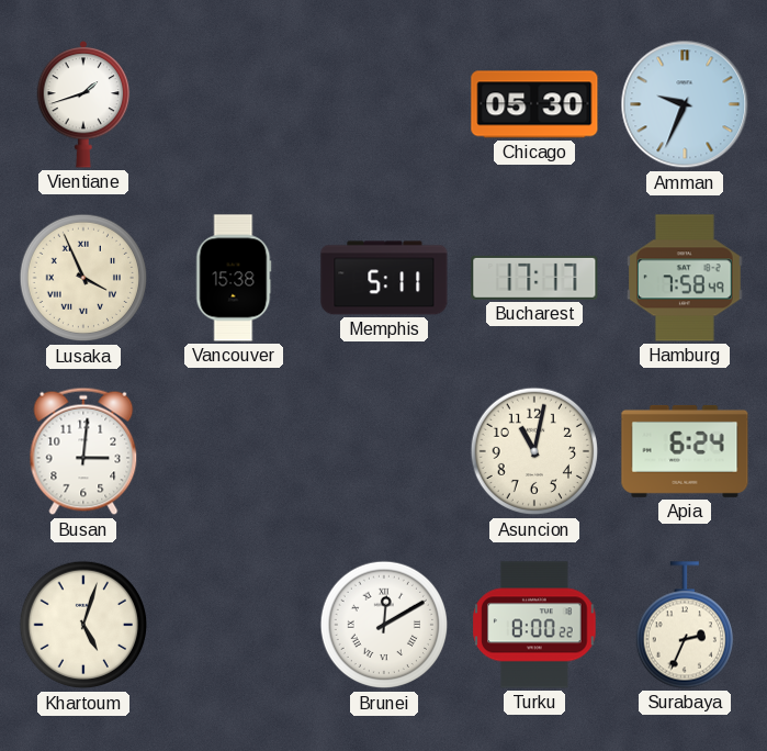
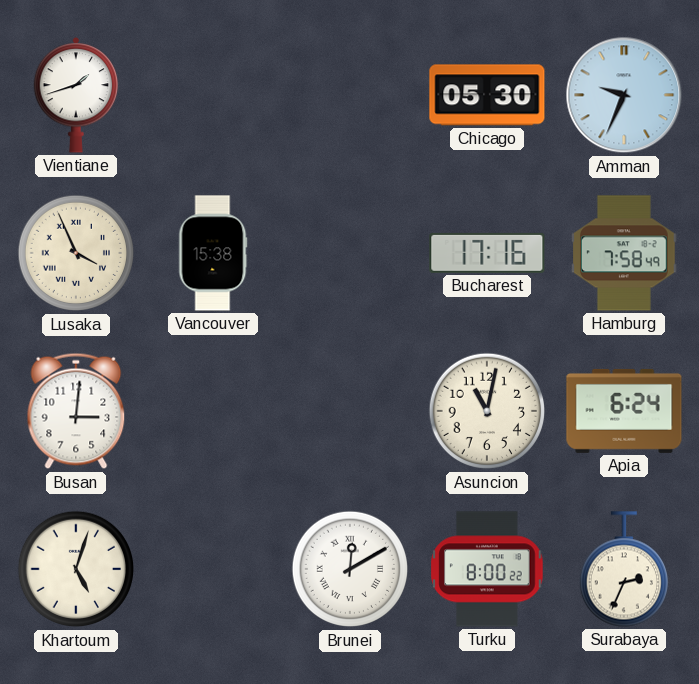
Memphis: 5:11 -> none (384, 278)
Bucharest: 17:17 -> 17:16 (487, 253)
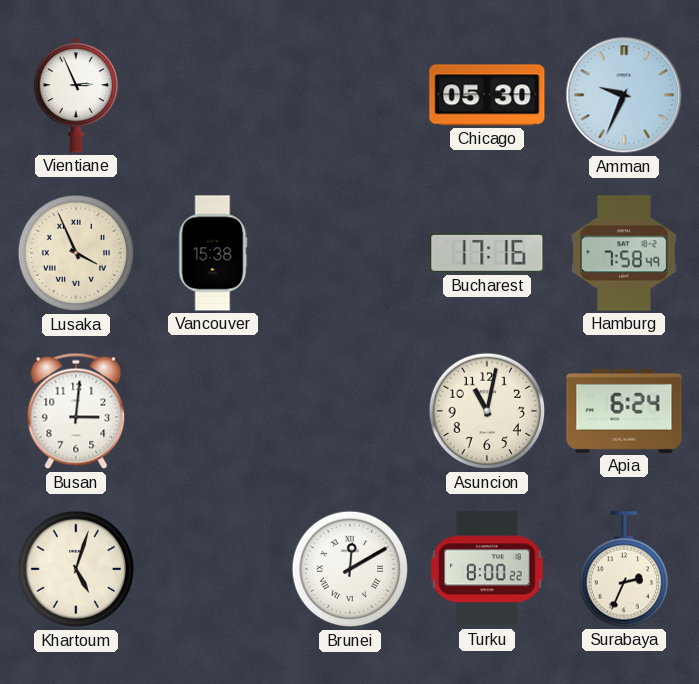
Vientiane: 1:42 -> 2:56 (76, 95)
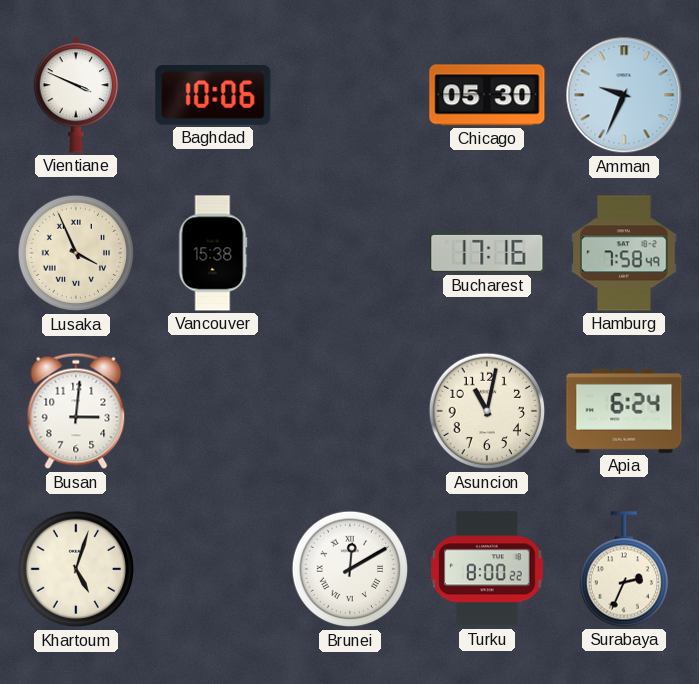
Vientiane: 2:56 -> 3:49 (76, 95)
Baghdad: none -> 10:06 (213, 96)
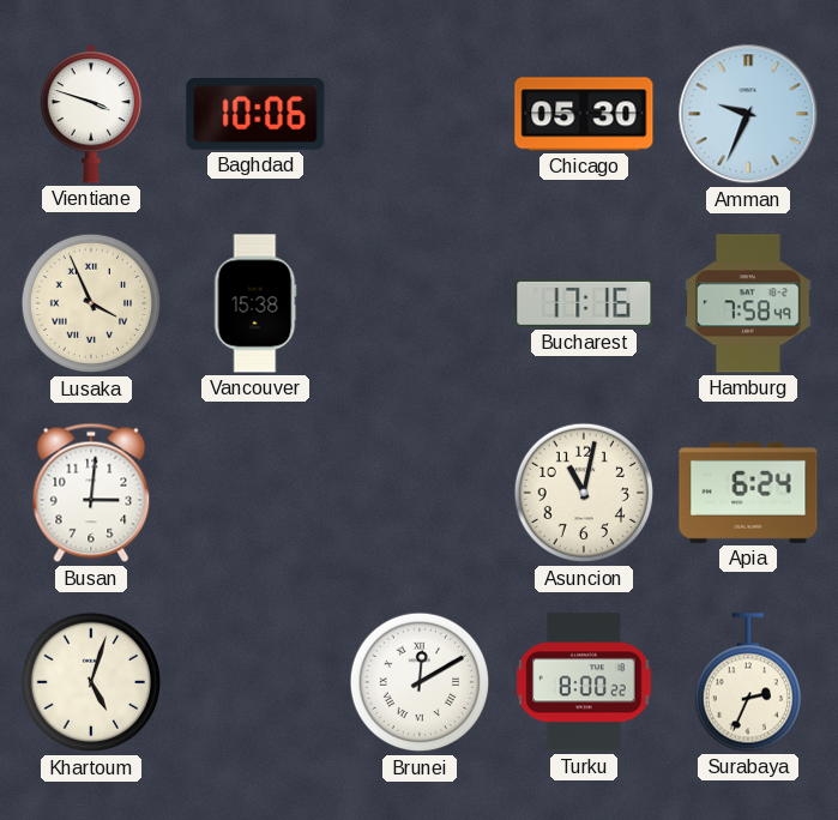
Vientiane: 3:49 -> 3:48 (91, 114)
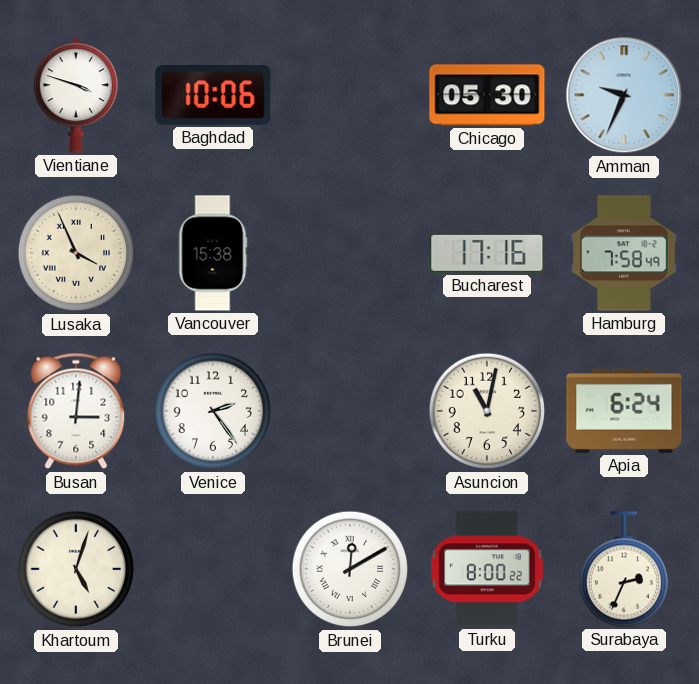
Venice: none -> 2:24 (213, 411)
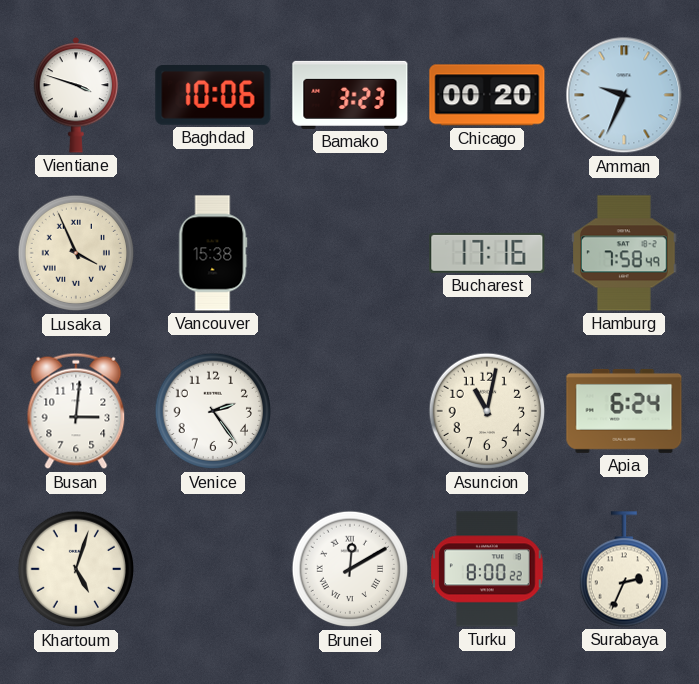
Bamako: none -> 3:23 (350, 95)
Chicago: 05:30 -> 00:20 (487, 95)
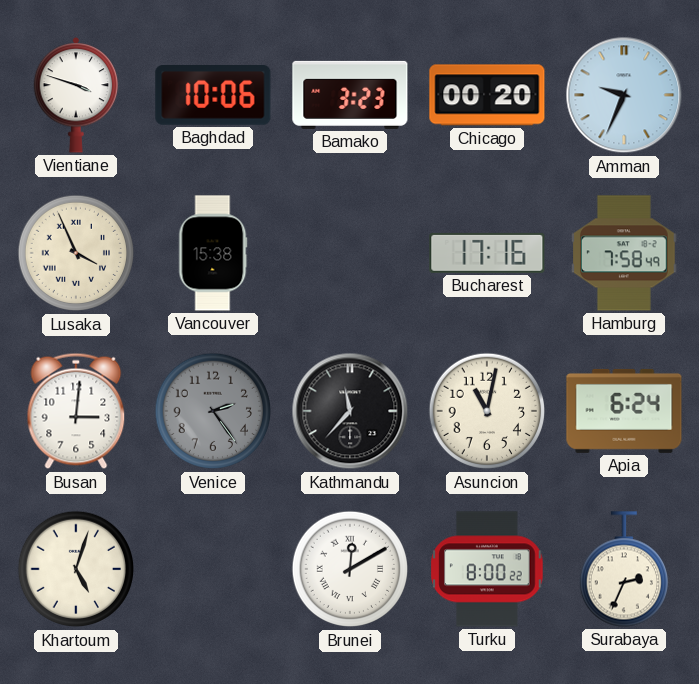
Venice dial: white -> grey (213, 411)
Kathmandu: none -> 11:37 (350, 411)
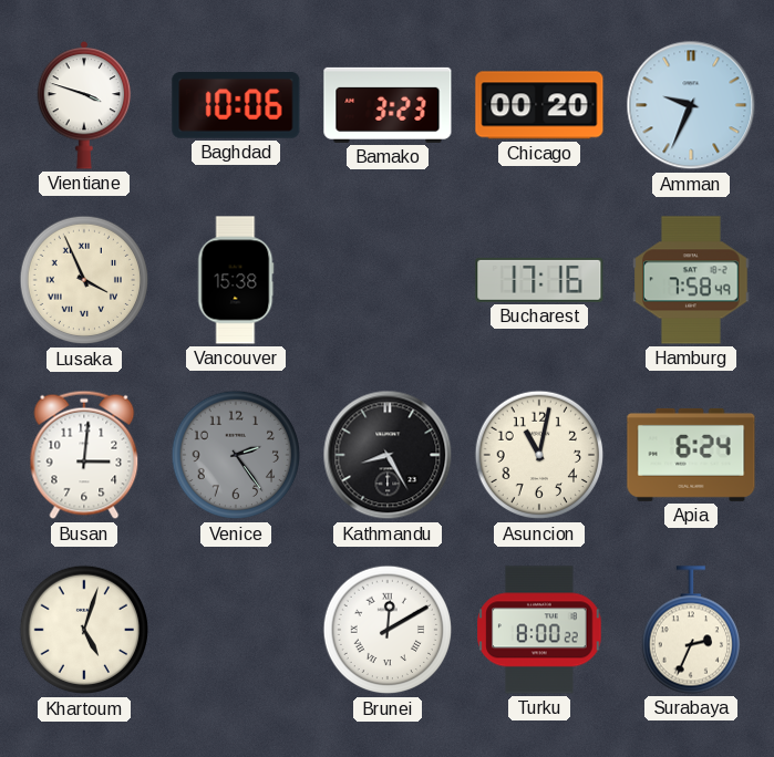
Kathmandu: 11:37 -> 8:25 (388, 455)
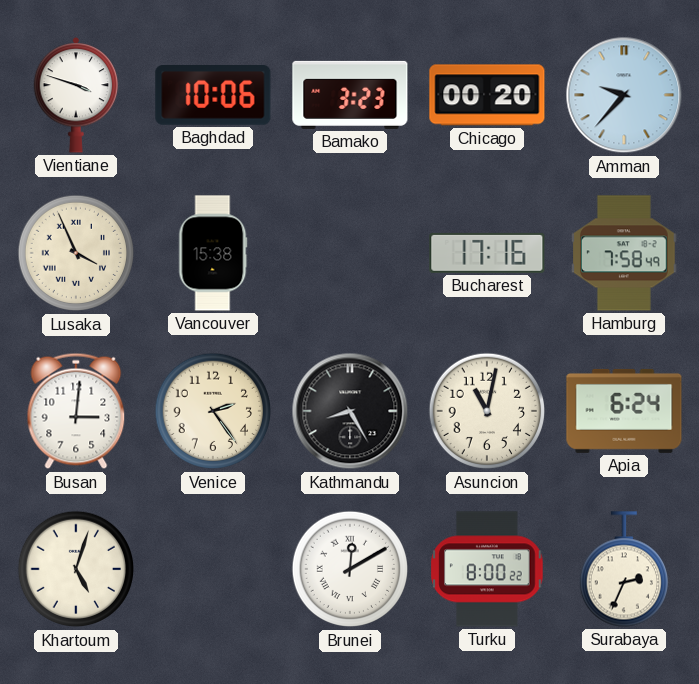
Amman: 9:34 -> 9:37 (624, 95)
Venice dial: grey -> cream (213, 411)
